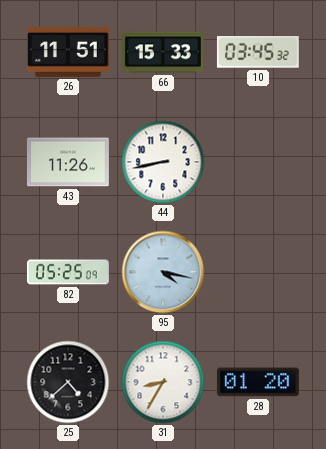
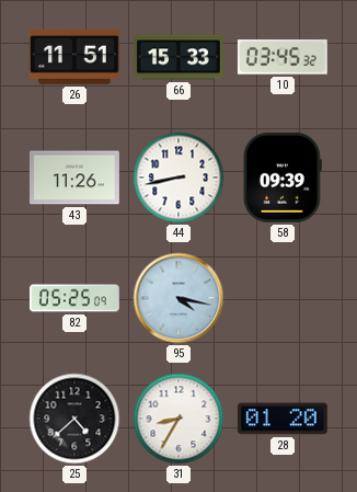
58: none -> 09:39 (283, 178)
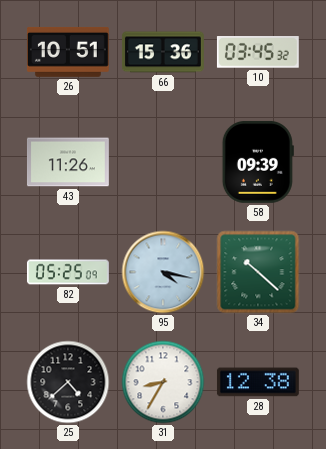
26: 11:51 -> 10:51 (68, 52)
66: 15:33 -> 15:36 (163, 52)
44: 8:43 -> none (178, 178)
34: none -> 10:22 (258, 272)
28: 01:20 -> 12:38 (258, 382)
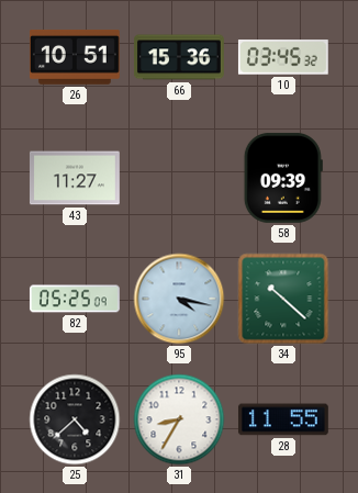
43: 11:26 -> 11:27 (75, 178)
28: 12:38 -> 11:55 (283, 419)
